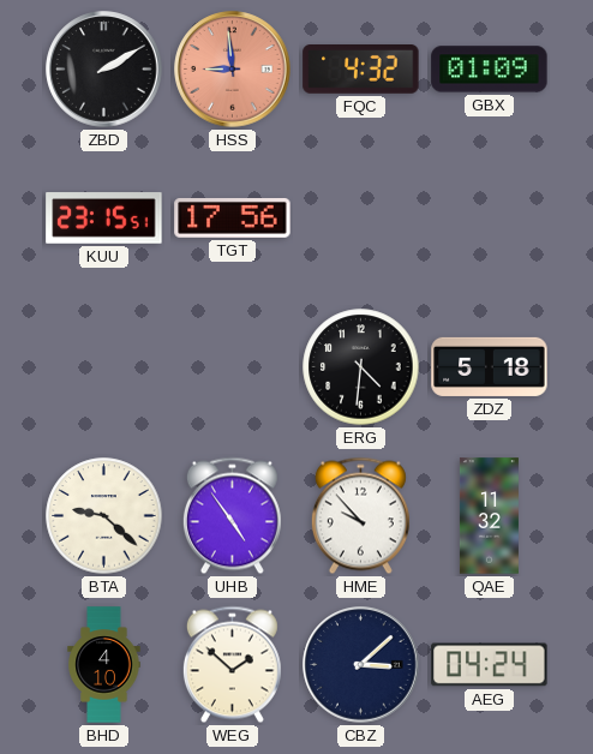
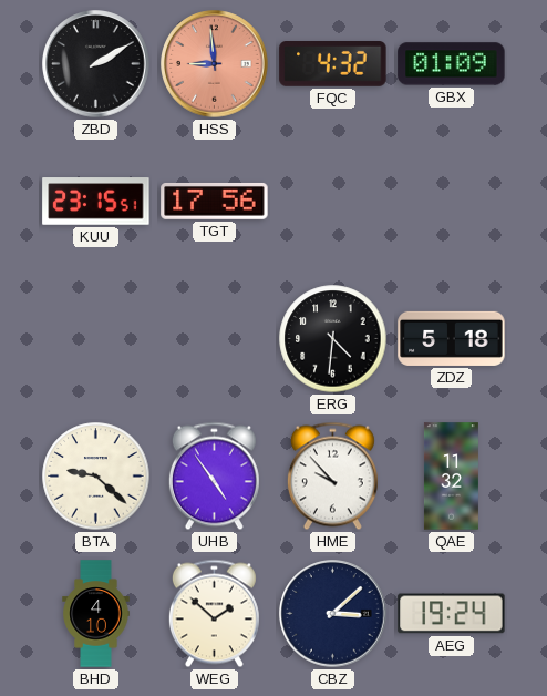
AEG: 04:24 -> 19:24 (452, 614)
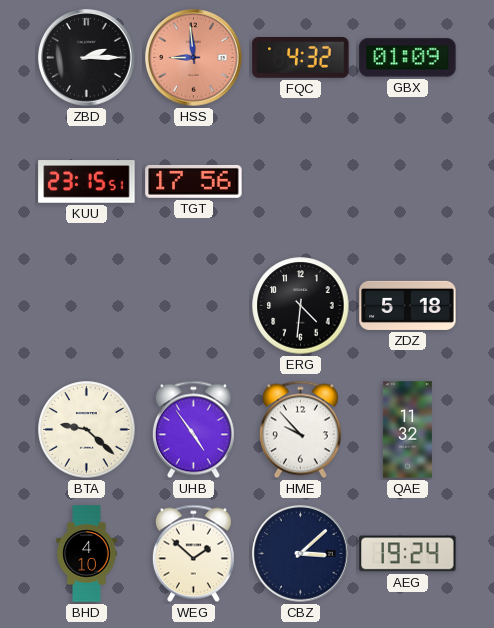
ZBD: 2:10 -> 2:15 (87, 58)
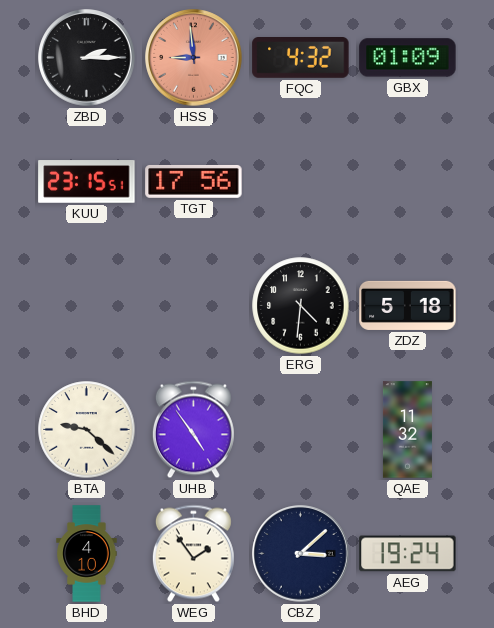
HME: 9:53 -> none (300, 430)
WEG: 1:52 -> 1:54 (193, 554)
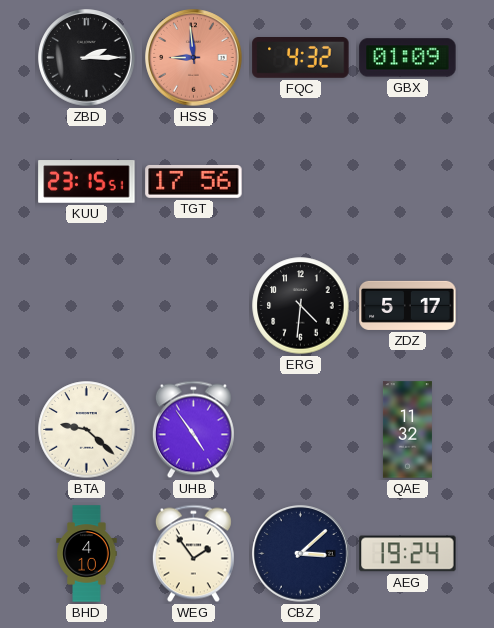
ZDZ: 5:18 -> 5:17 (408, 305)
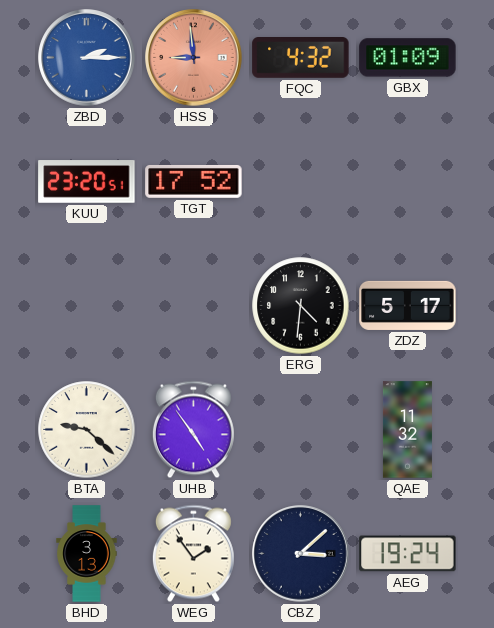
ZBD dial: black -> blue (87, 58)
KUU: 23:15 -> 23:20 (87, 182)
TGT: 17:56 -> 17:52 (194, 181)
BHD: 4:10 -> 3:13 (87, 554)
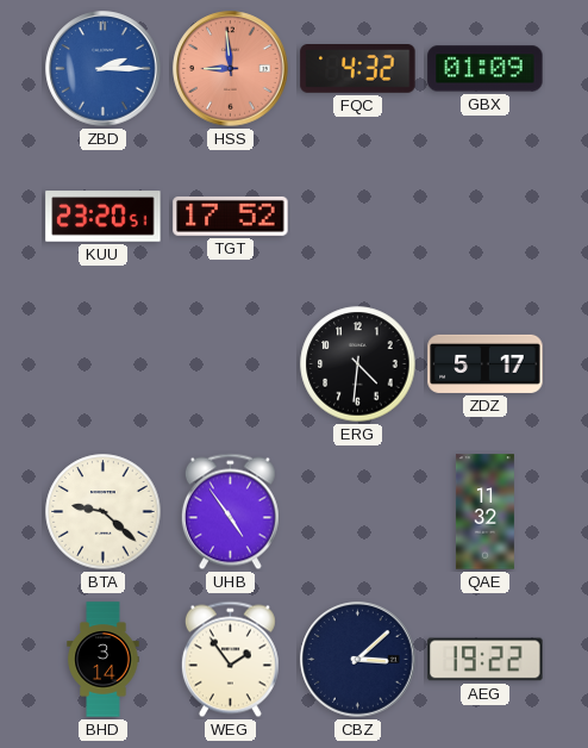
BHD: 3:13 -> 3:14 (104, 660)
AEG: 19:24 -> 19:22 (486, 660)
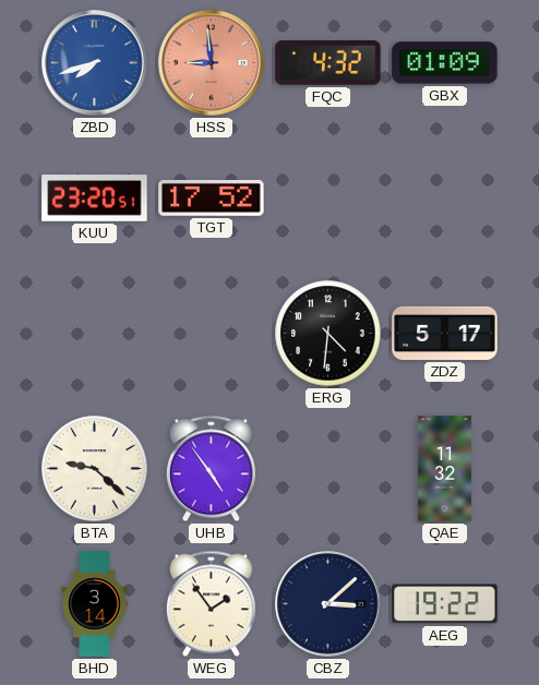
ZBD: 2:15 -> 7:42 (95, 63)
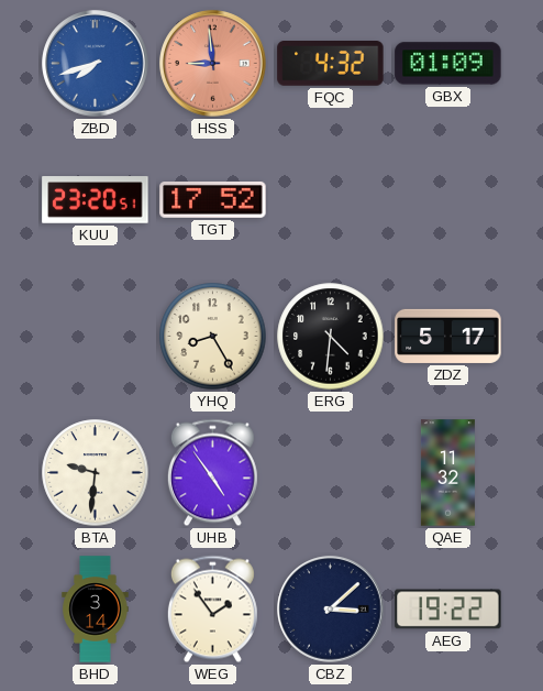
YHQ: none -> 8:25 (213, 337)
BTA: 9:22 -> 9:31 (96, 473)
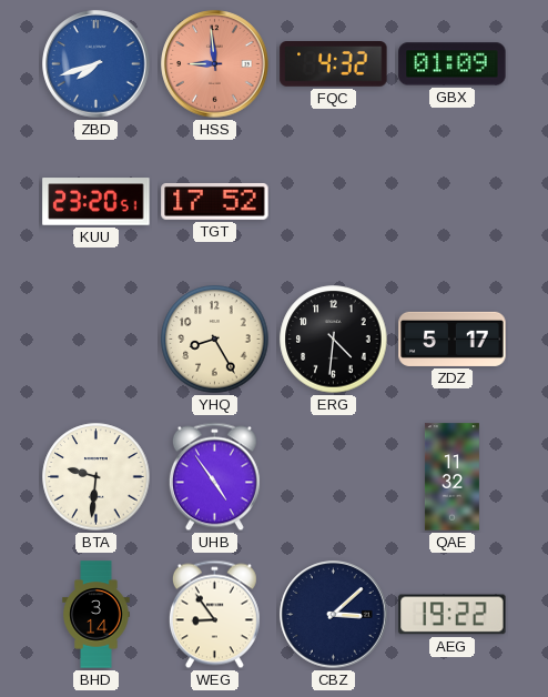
WEG: 1:54 -> 8:54 (214, 615)
